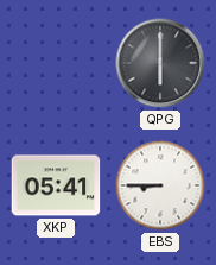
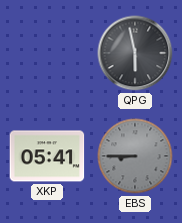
QPG: 6:00 -> 5:58 (135, 53)
EBS dial: white -> grey (135, 156)
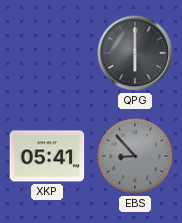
QPG: 5:58 -> 6:00 (135, 53)
EBS: 8:45 -> 8:53 (135, 156)
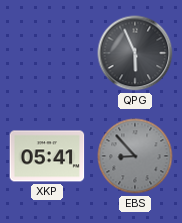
QPG: 6:00 -> 5:56 (135, 53)
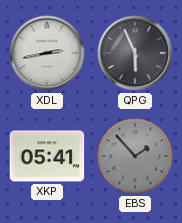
XDL: none -> 2:43 (47, 53)
EBS: 8:53 -> 1:53 (135, 156)
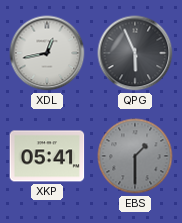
XDL: 2:43 -> 12:43 (47, 53)
EBS: 1:53 -> 1:30 (135, 156)
